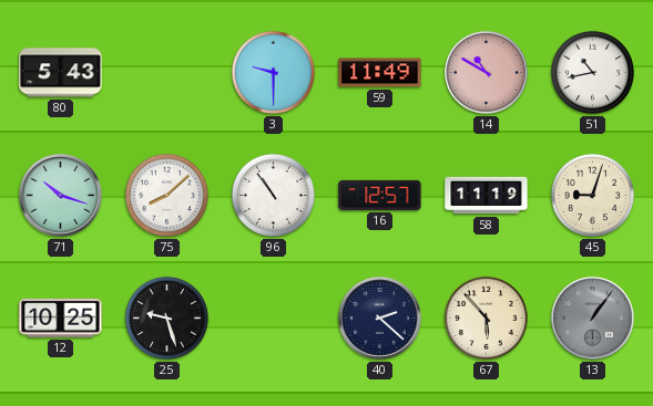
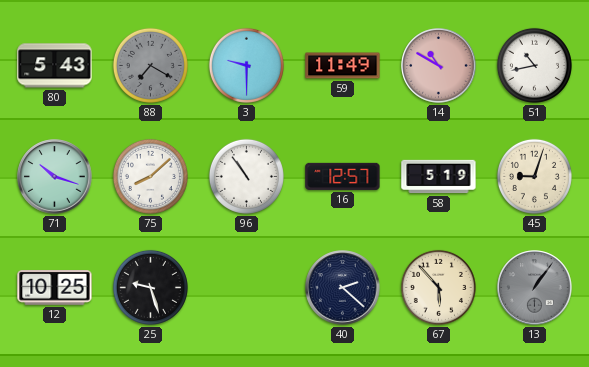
88: none -> 7:20 (150, 65)
58: 11:19 -> 5:19 (439, 177)
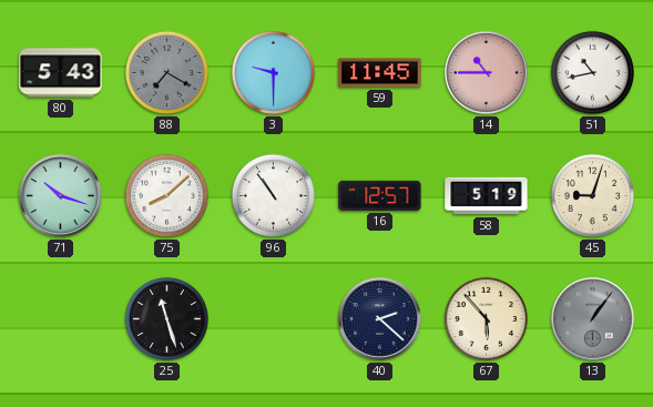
59: 11:49 -> 11:45 (380, 73)
14: 10:50 -> 10:45 (487, 73)
12: 10:25 -> none (55, 288)
25: 9:27 -> 11:27 (166, 318)
